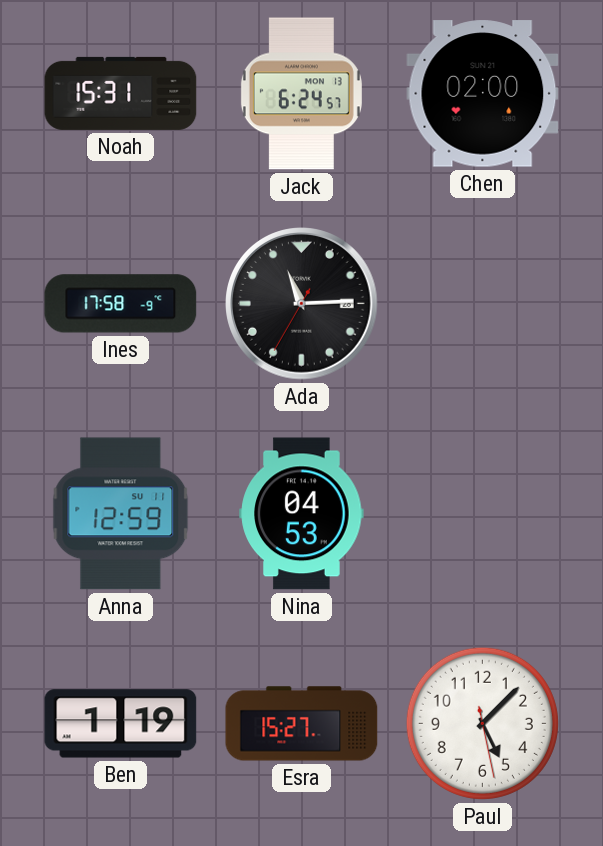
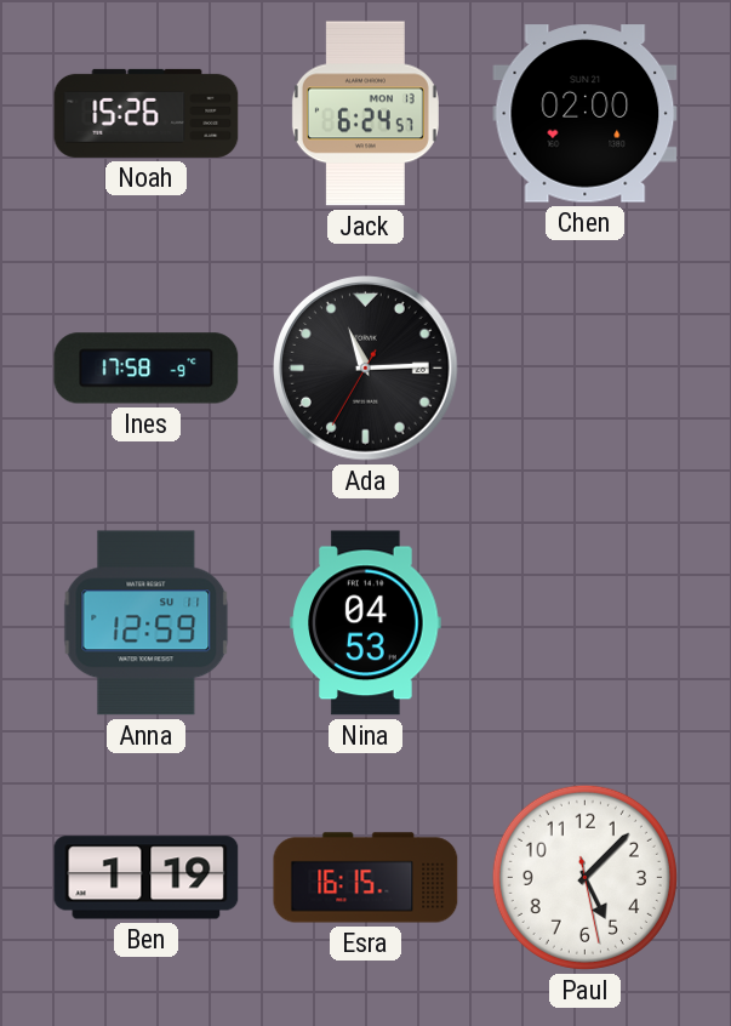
Noah: 15:31 -> 15:26 (147, 113)
Esra: 15:27 -> 16:15 (366, 878)
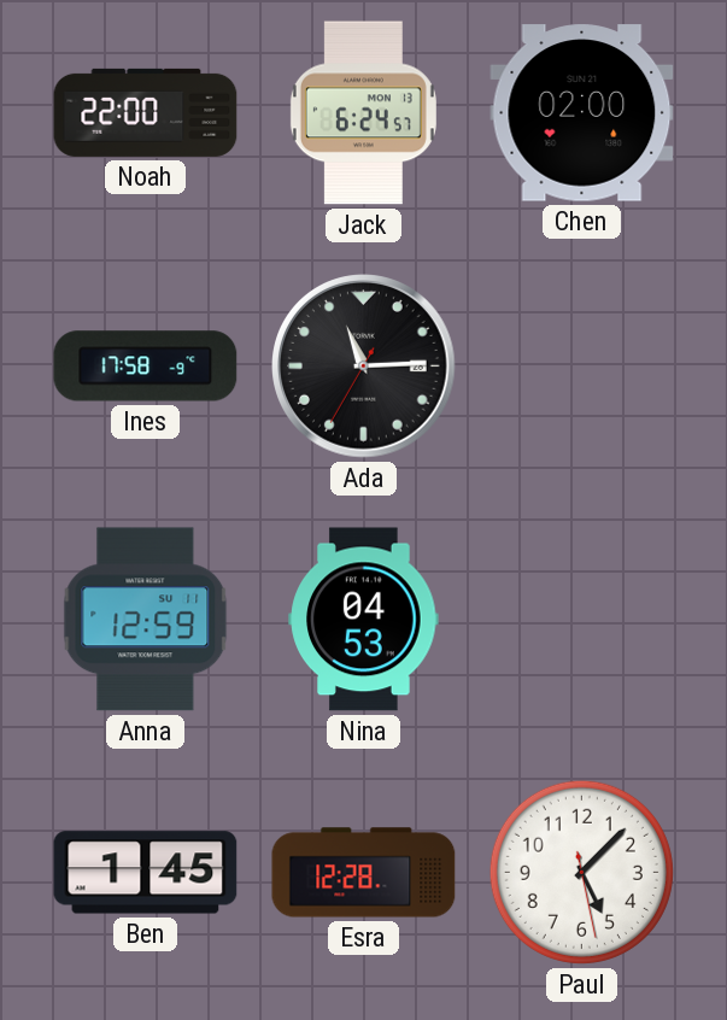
Noah: 15:26 -> 22:00 (146, 112)
Ben: 1:19 -> 1:45 (146, 873)
Esra: 16:15 -> 12:28 (364, 873)
